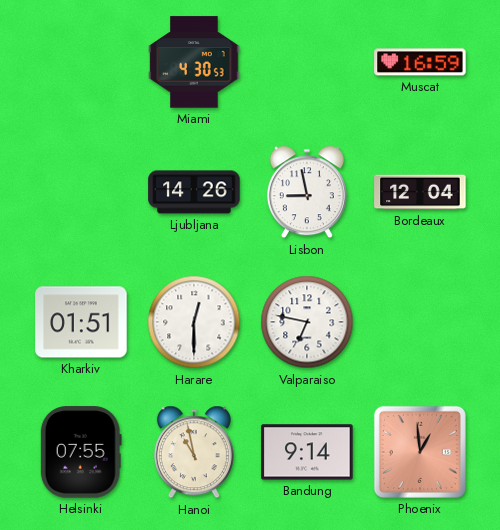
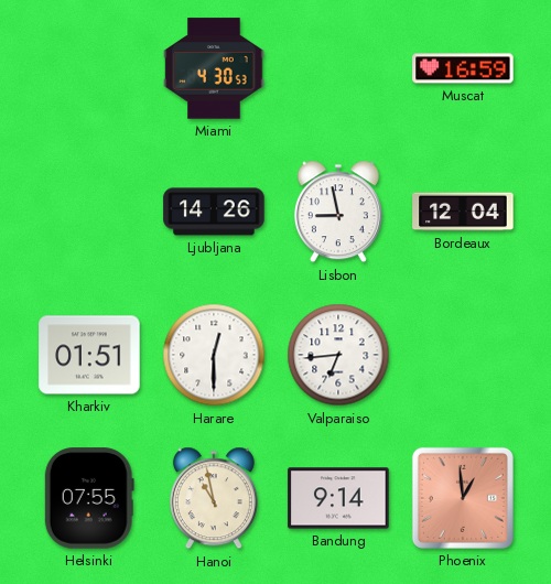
Valparaiso: 6:47 -> 6:44 (338, 355)
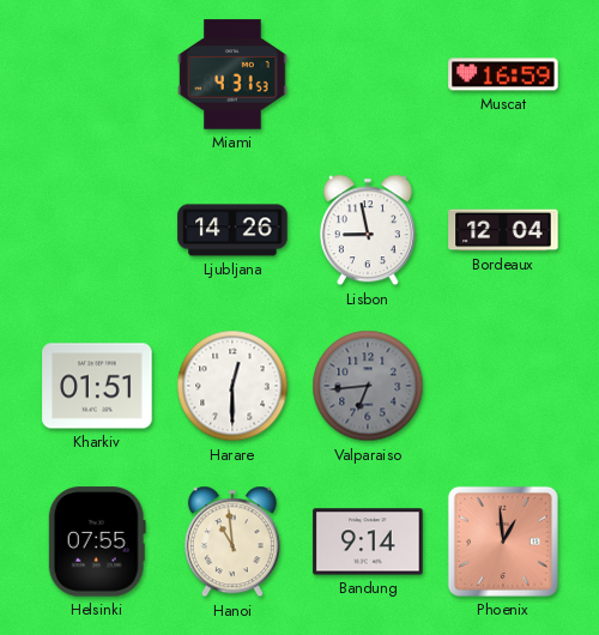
Miami: 4:30 -> 4:31 (232, 74)
Valparaiso dial: white -> grey (368, 386)
Hanoi: 10:58 -> 10:59 (232, 542)
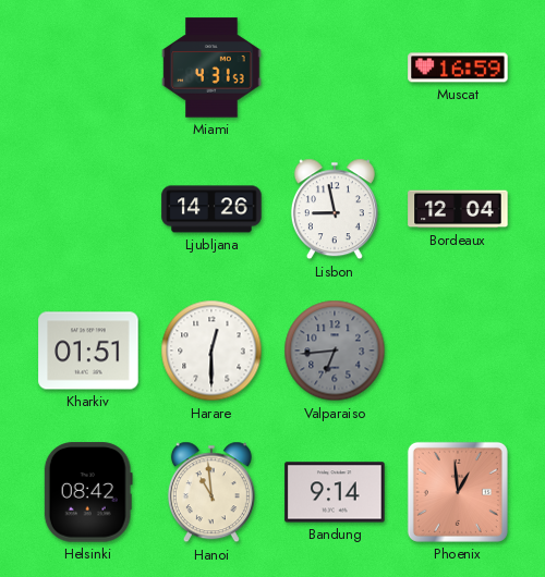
Helsinki: 07:55 -> 08:42 (88, 492)
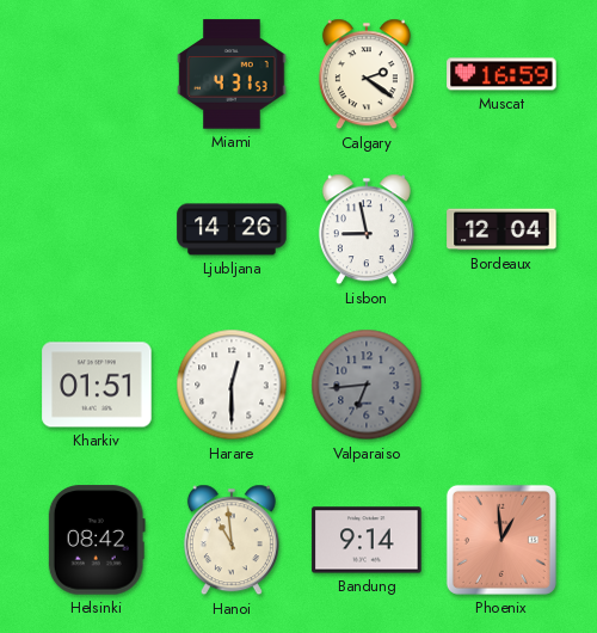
Calgary: none -> 2:21 (367, 74)
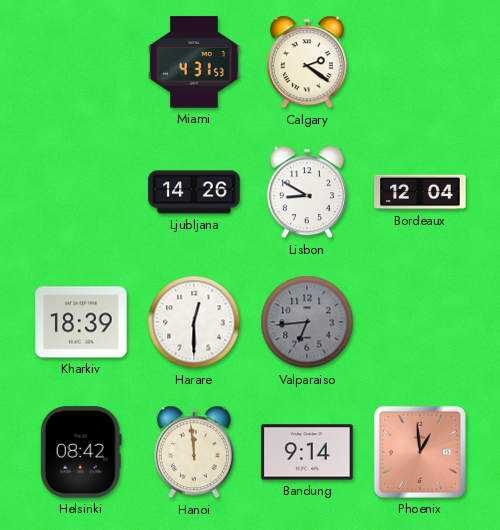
Muscat: 16:59 -> none (501, 74)
Lisbon: 8:58 -> 8:50 (307, 192)
Kharkiv: 01:51 -> 18:39 (81, 322)
Hanoi: 10:59 -> 11:59 (194, 452)
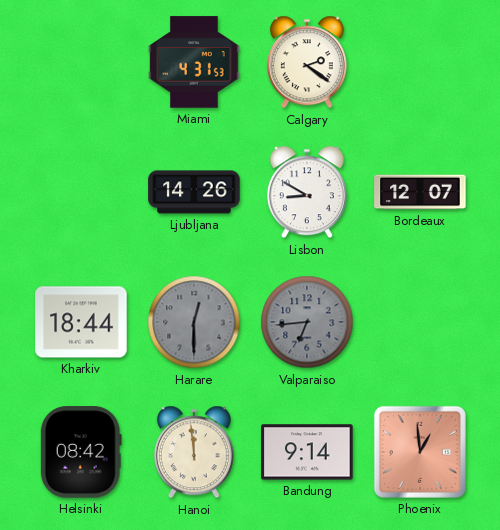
Bordeaux: 12:04 -> 12:07 (420, 192)
Kharkiv: 18:39 -> 18:44 (81, 322)
Harare dial: white -> grey (194, 322)
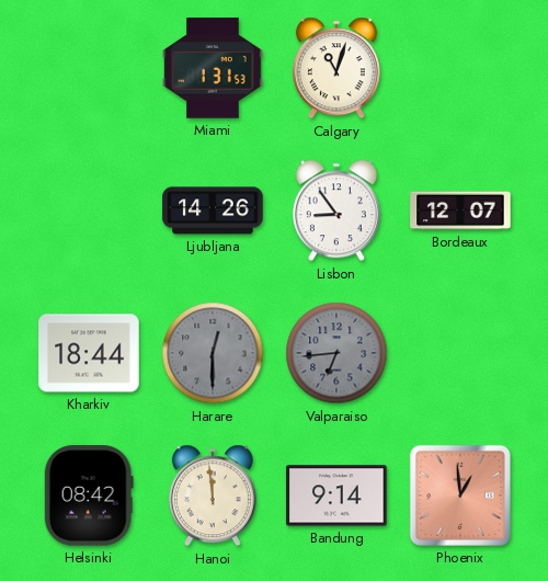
Miami: 4:31 -> 1:31 (213, 68)
Calgary: 2:21 -> 11:03 (336, 68)
Lisbon: 8:50 -> 8:54 (336, 210)
